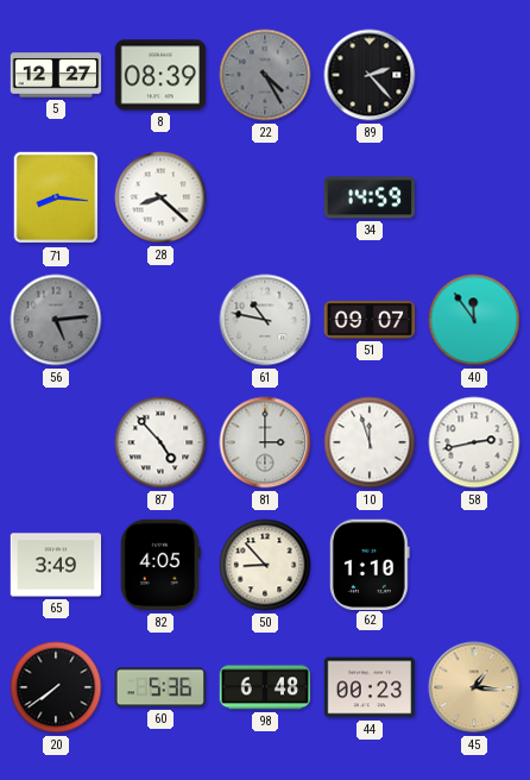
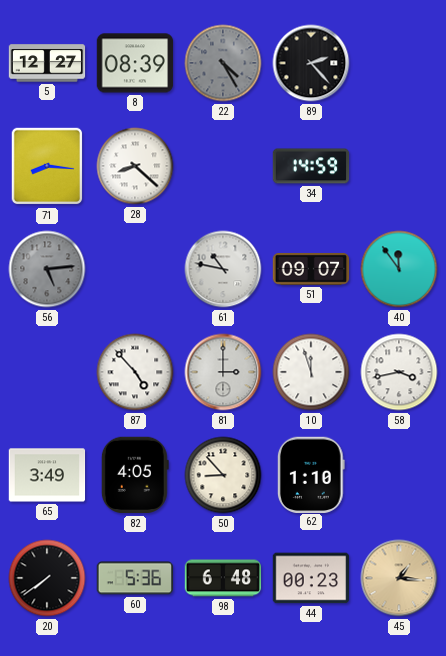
58: 2:43 -> 3:43 (399, 372)
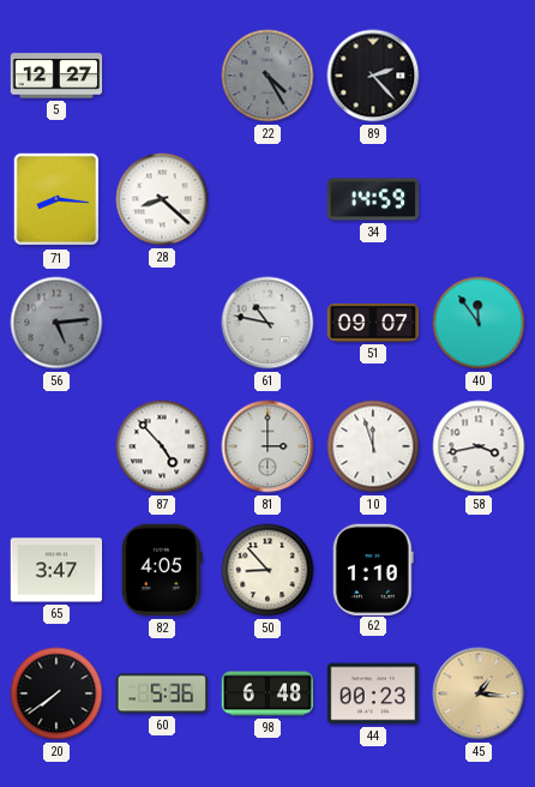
8: 08:39 -> none (135, 63)
65: 3:49 -> 3:47 (56, 570)
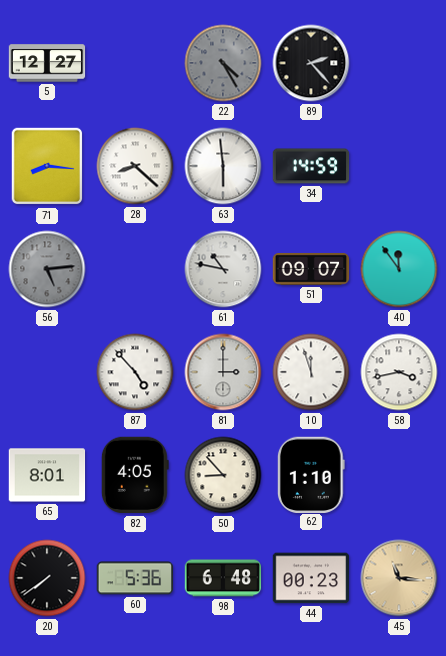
63: none -> 5:59 (223, 166)
65: 3:47 -> 8:01 (47, 475)
45: 1:16 -> 11:16 (399, 578)
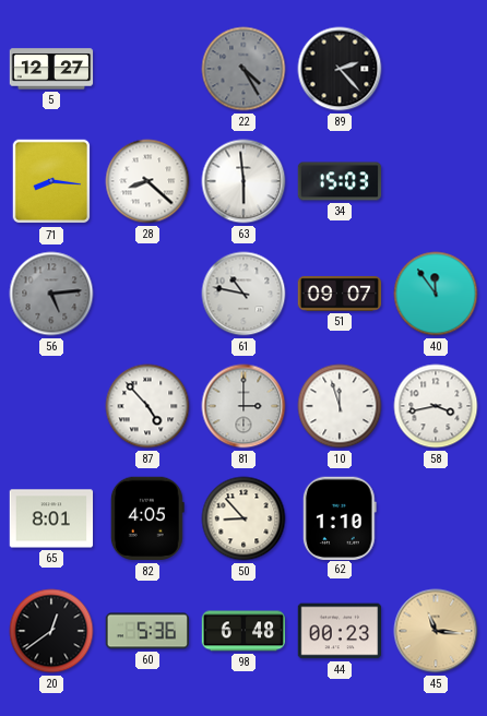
34: 14:59 -> 15:03 (340, 181)
20: 7:39 -> 12:39 (51, 631)
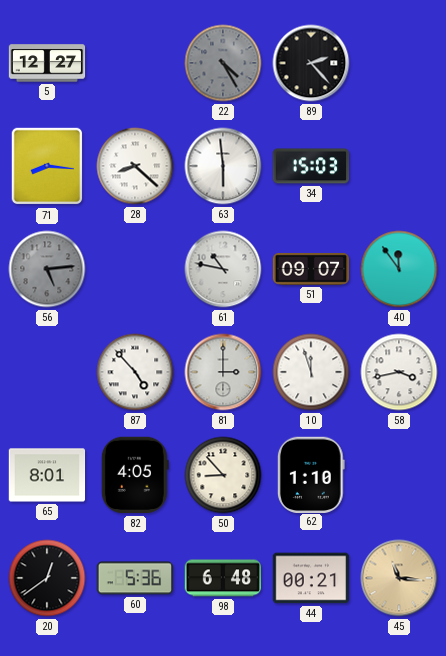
44: 00:23 -> 00:21 (311, 578)
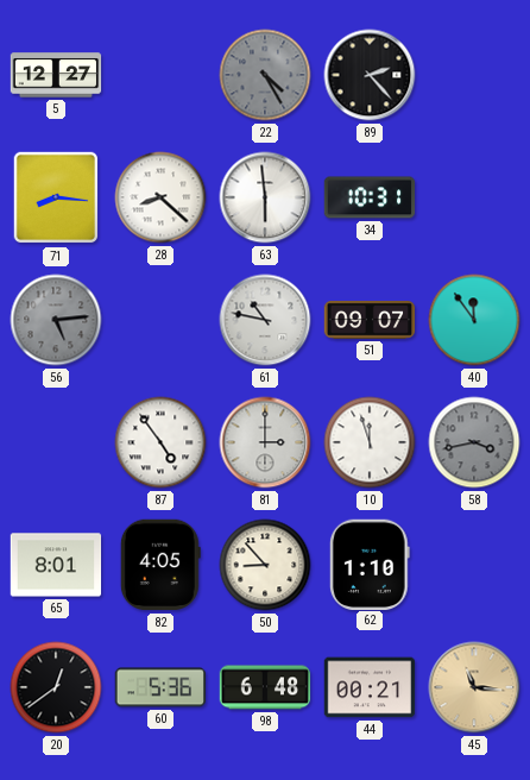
34: 15:03 -> 10:31 (370, 197)
87: 4:53 -> 4:54 (160, 442)
58 dial: white -> grey (474, 442)
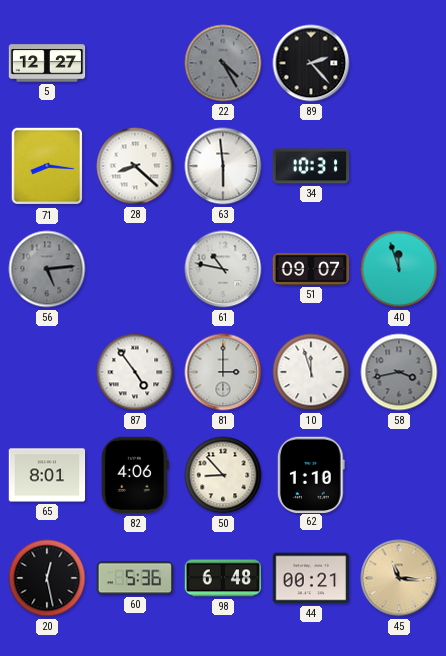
40: 11:54 -> 11:57 (399, 269)
82: 4:05 -> 4:06 (135, 475)
20: 12:39 -> 12:28 (47, 578)
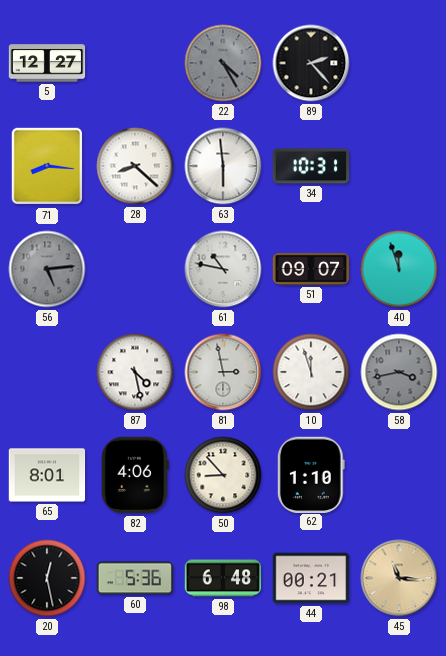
87: 4:54 -> 4:28 (135, 372)
81: 3:00 -> 2:58 (223, 372)
